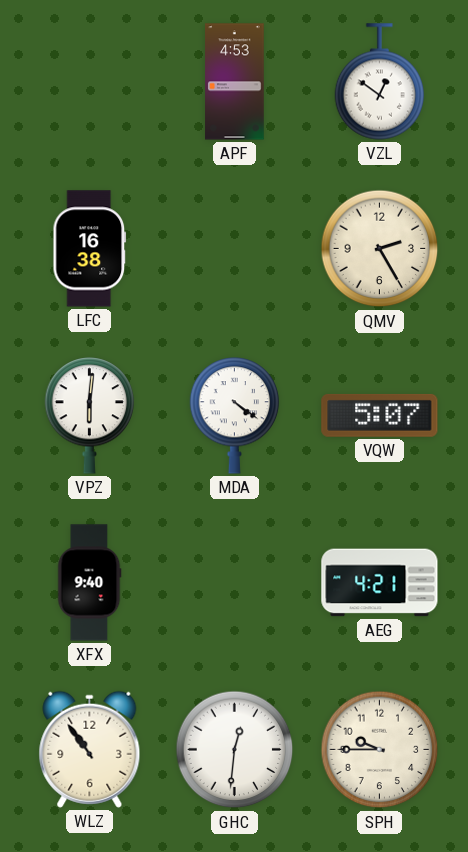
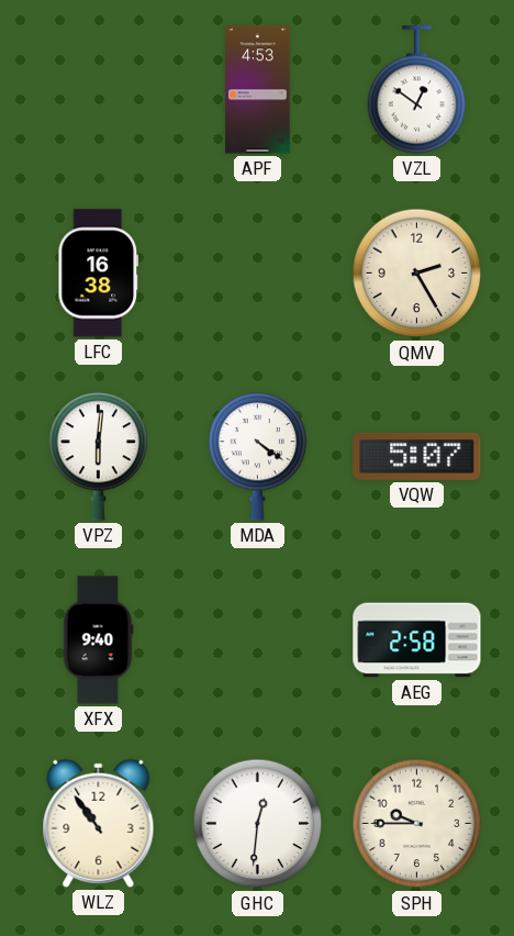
AEG: 4:21 -> 2:58 (417, 640)
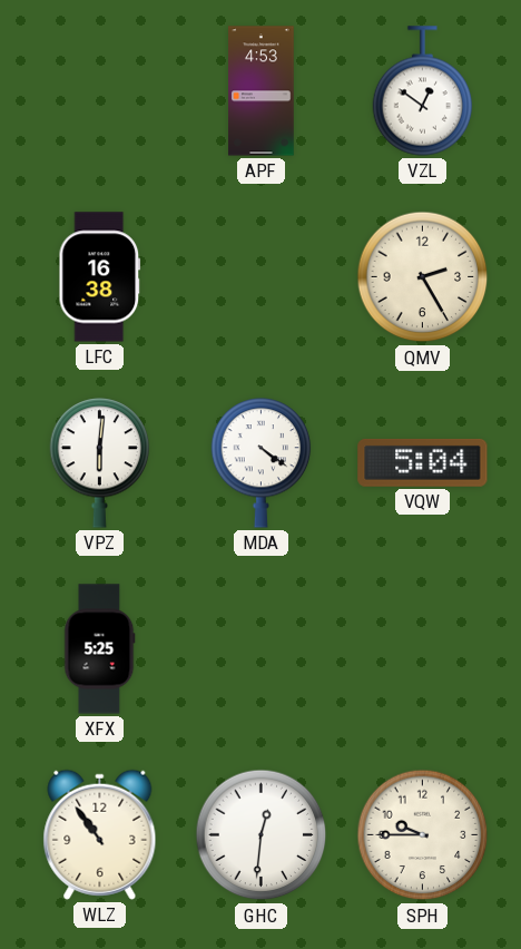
VQW: 5:07 -> 5:04 (423, 462)
XFX: 9:40 -> 5:25 (99, 649)
AEG: 2:58 -> none (417, 640)
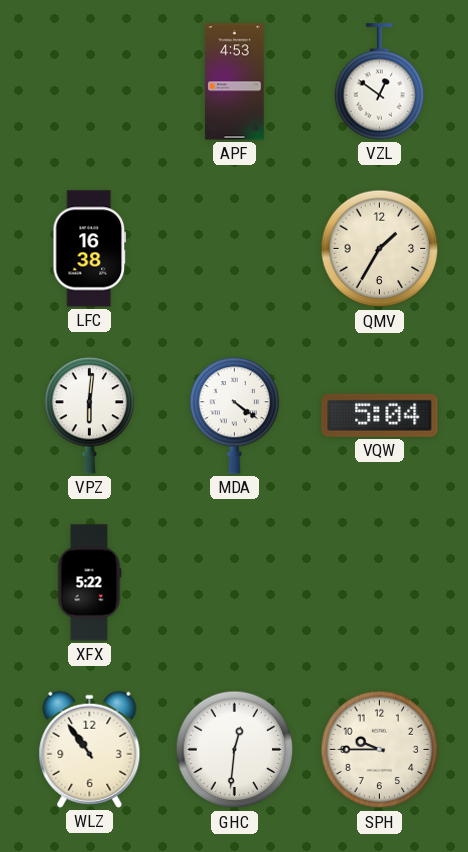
QMV: 2:25 -> 1:35 (380, 249)
XFX: 5:25 -> 5:22 (89, 583)
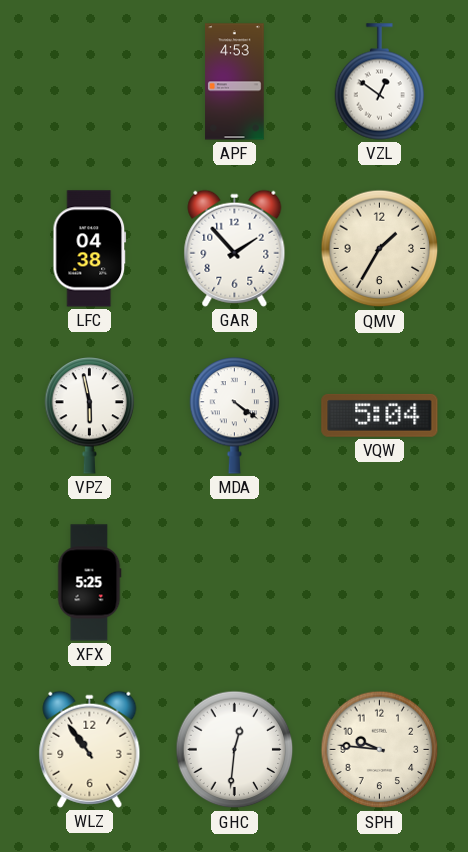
LFC: 16:38 -> 04:38 (90, 249)
GAR: none -> 1:53 (235, 248)
VPZ: 6:01 -> 5:58 (90, 416)
XFX: 5:22 -> 5:25 (89, 583)
SPH: 9:45 -> 9:46 (380, 750)
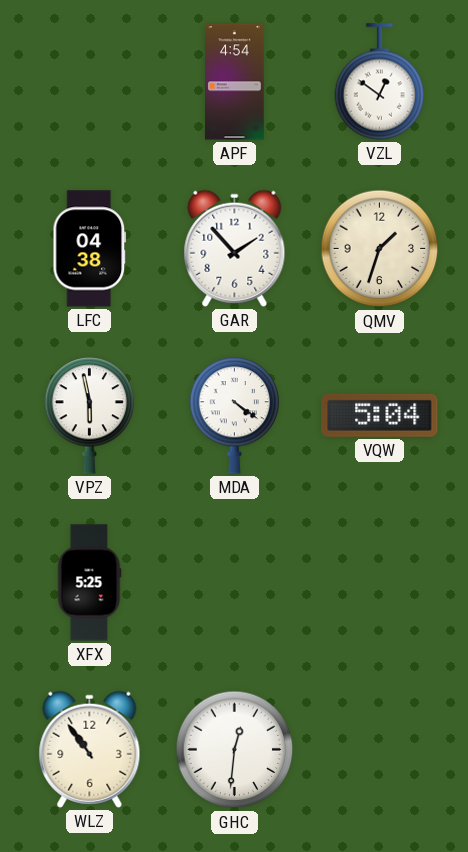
APF: 4:53 -> 4:54 (235, 82)
QMV: 1:35 -> 1:33 (380, 249)
SPH: 9:46 -> none (380, 750)
